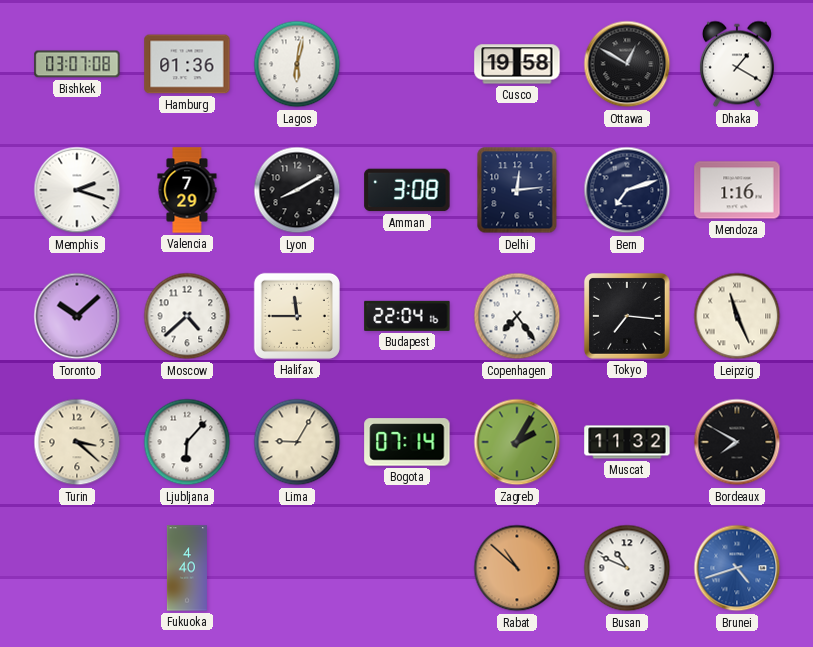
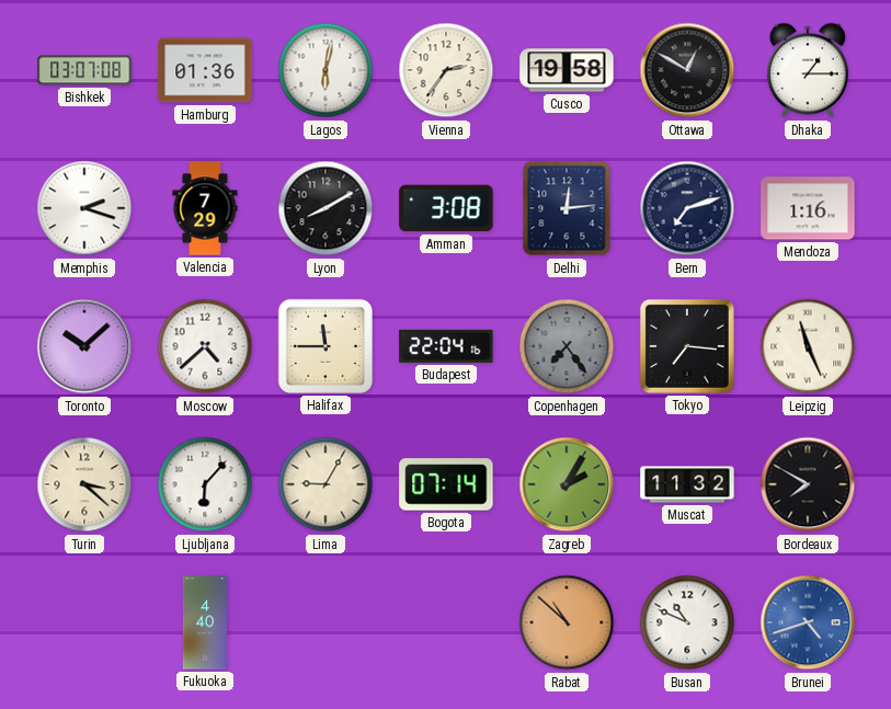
Vienna: none -> 2:36 (446, 70)
Dhaka: 1:20 -> 1:15 (808, 70)
Copenhagen dial: white -> grey (567, 346)
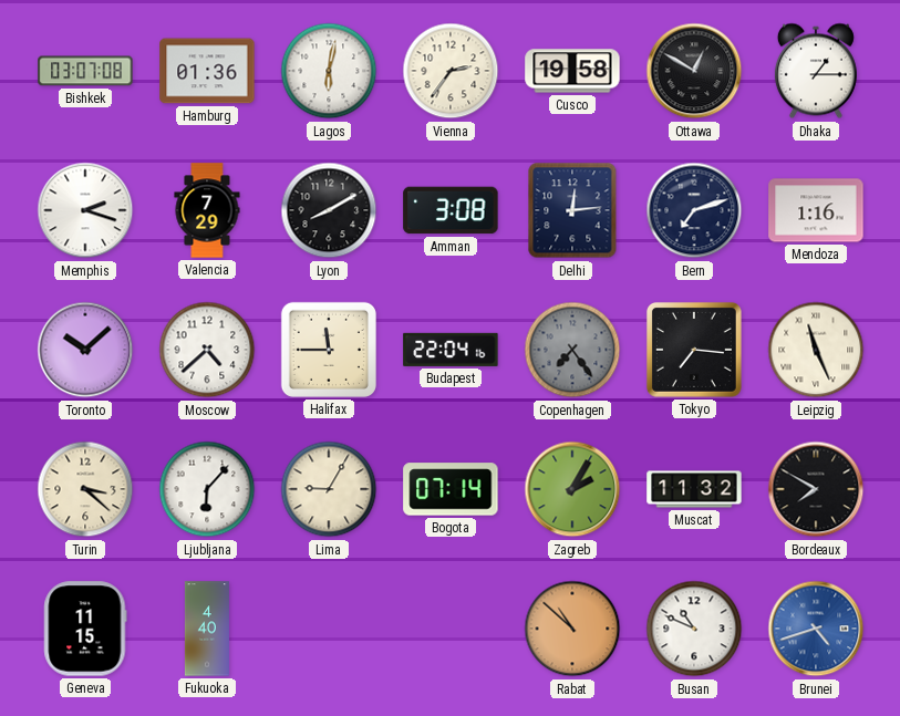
Geneva: none -> 11:15 (85, 629)
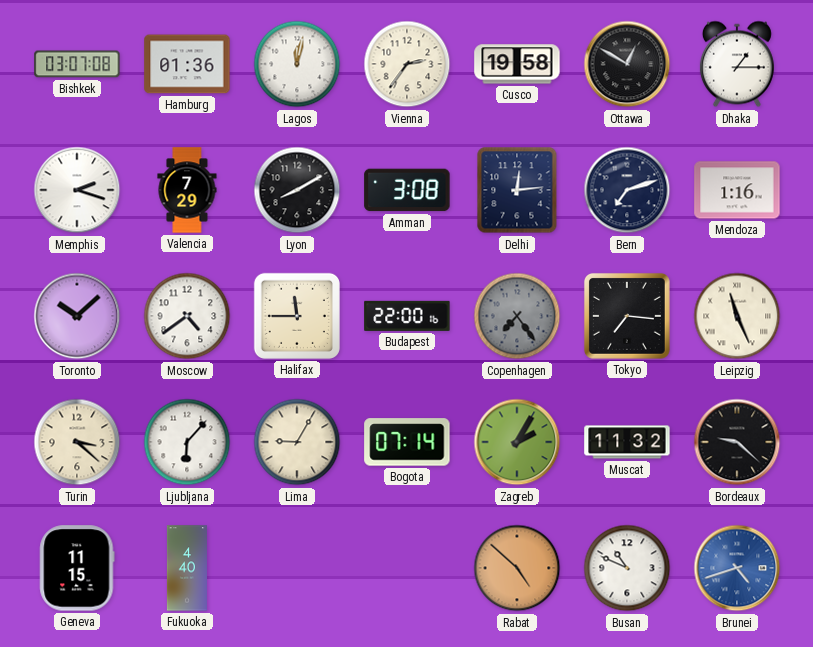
Lagos: 6:02 -> 12:02 (297, 64)
Moscow: 4:38 -> 4:39 (187, 316)
Budapest: 22:04 -> 22:00 (407, 316)
Bordeaux: 7:50 -> 9:22 (737, 442)
Rabat: 10:52 -> 4:52 (517, 568)
